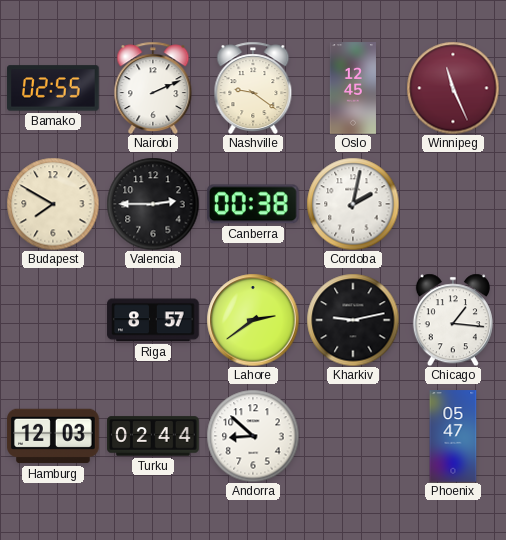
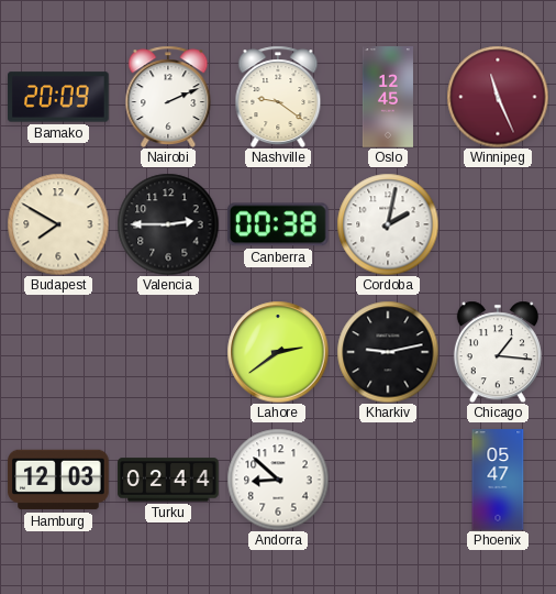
Bamako: 02:55 -> 20:09 (58, 97)
Riga: 8:57 -> none (153, 320)
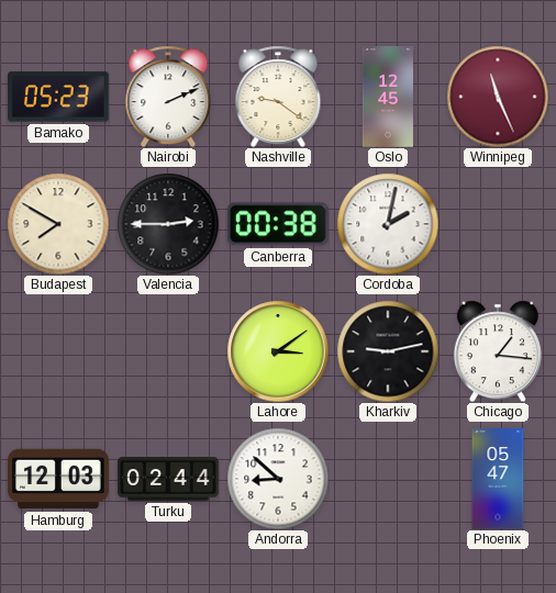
Bamako: 20:09 -> 05:23 (58, 97)
Lahore: 2:39 -> 3:09 (278, 351)
